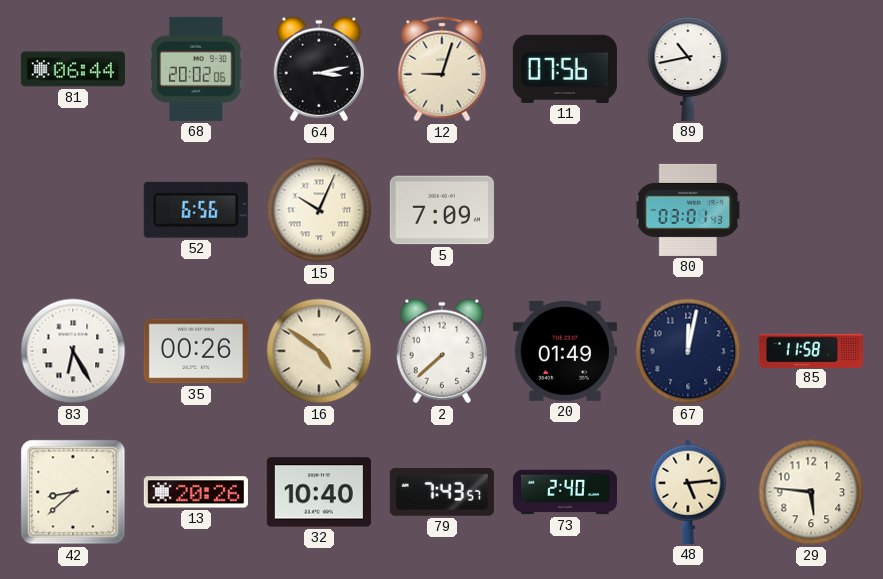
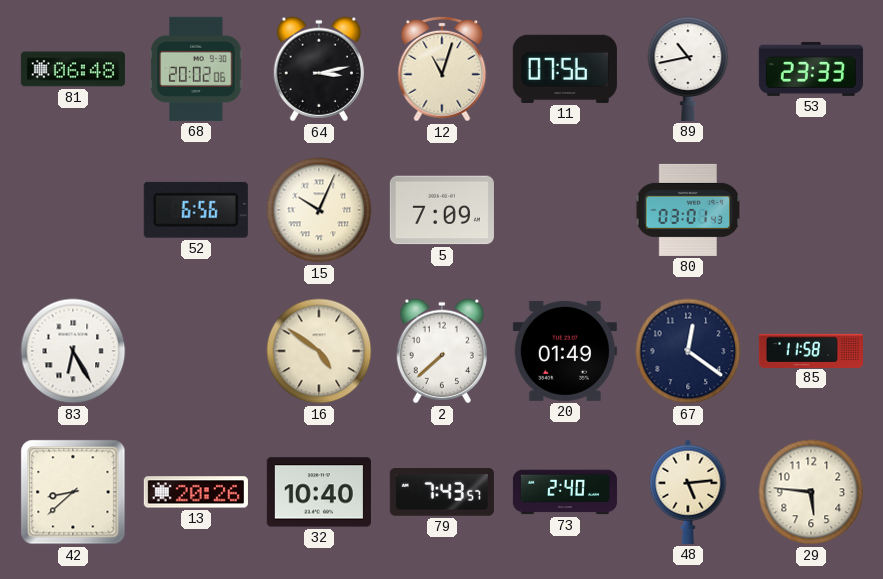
81: 06:44 -> 06:48 (73, 69)
12: 9:03 -> 11:03 (442, 69)
53: none -> 23:33 (811, 69)
35: 00:26 -> none (196, 351)
67: 12:02 -> 12:21 (688, 351)
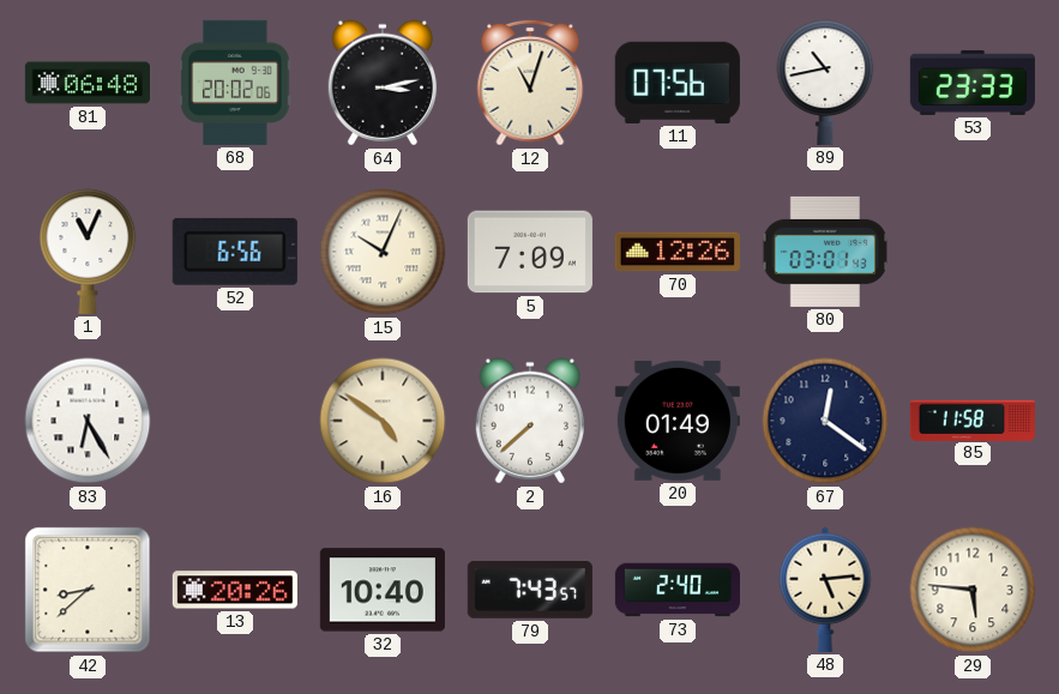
1: none -> 11:04 (88, 252)
70: none -> 12:26 (678, 252)
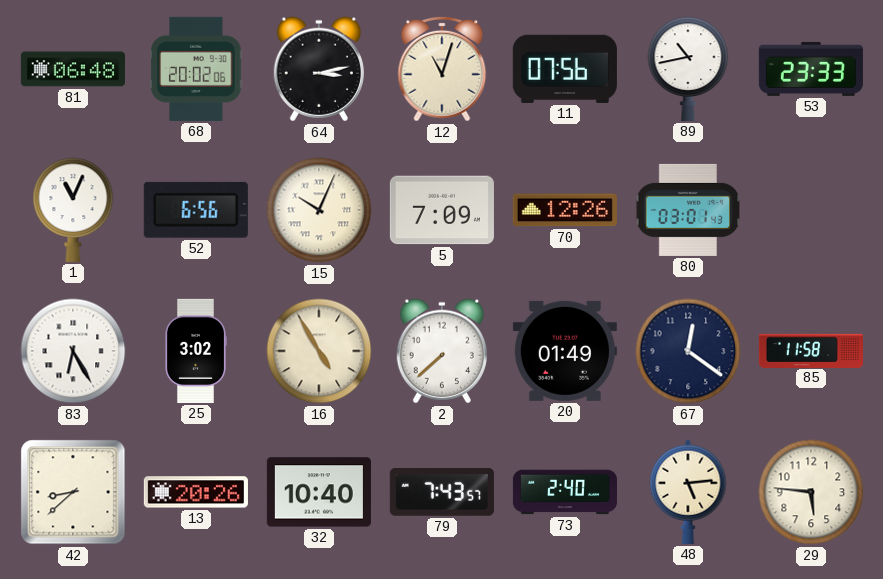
25: none -> 3:02 (196, 351)
16: 4:51 -> 4:55 (319, 351)
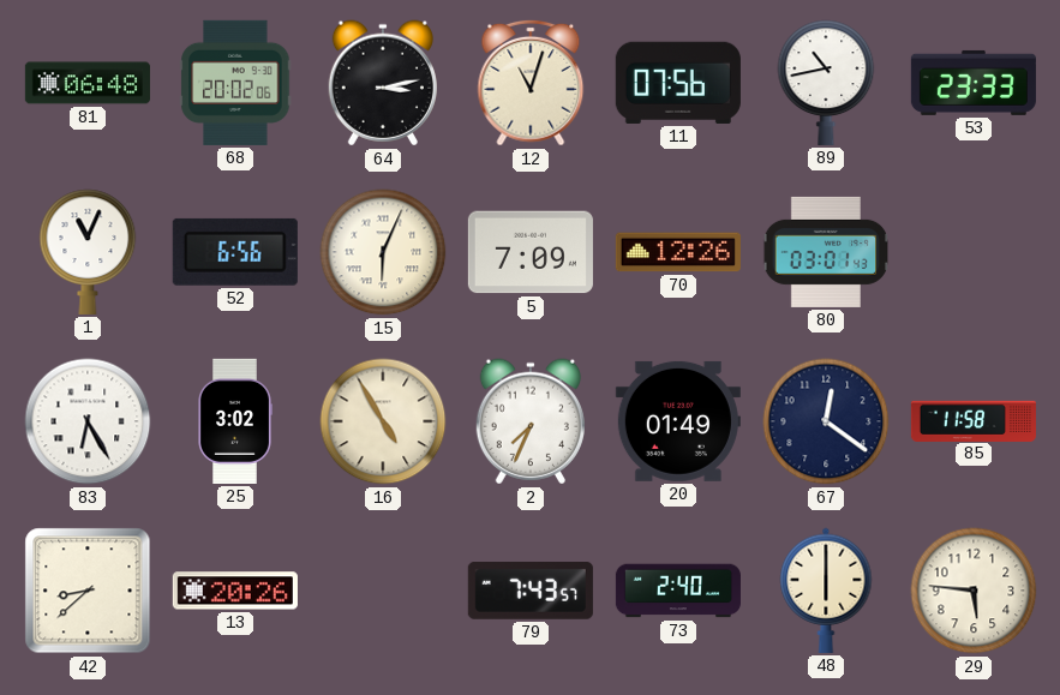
15: 10:04 -> 6:04 (383, 252)
2: 7:38 -> 7:34 (531, 421)
32: 10:40 -> none (319, 492)
48: 5:14 -> 6:00 (826, 591)
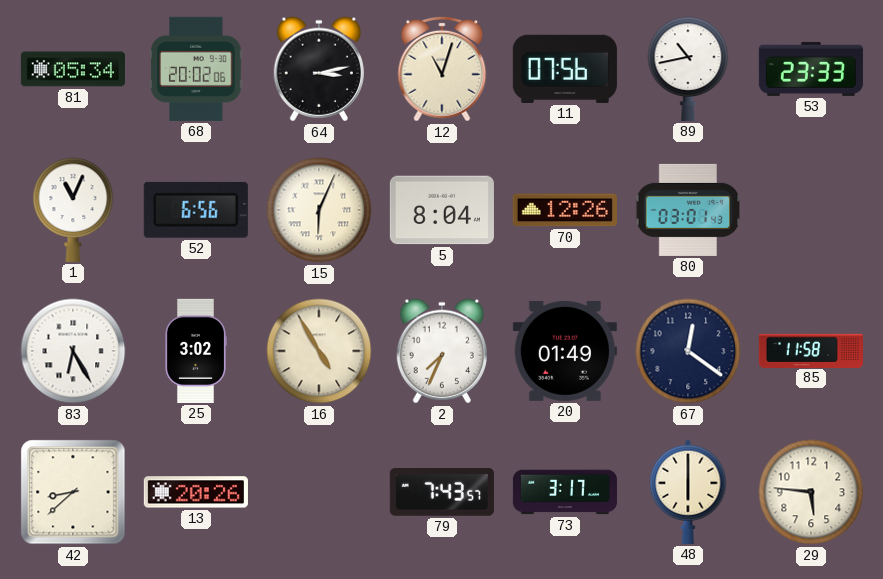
81: 06:48 -> 05:34 (73, 69)
5: 7:09 -> 8:04 (442, 210)
73: 2:40 -> 3:17 (565, 492)
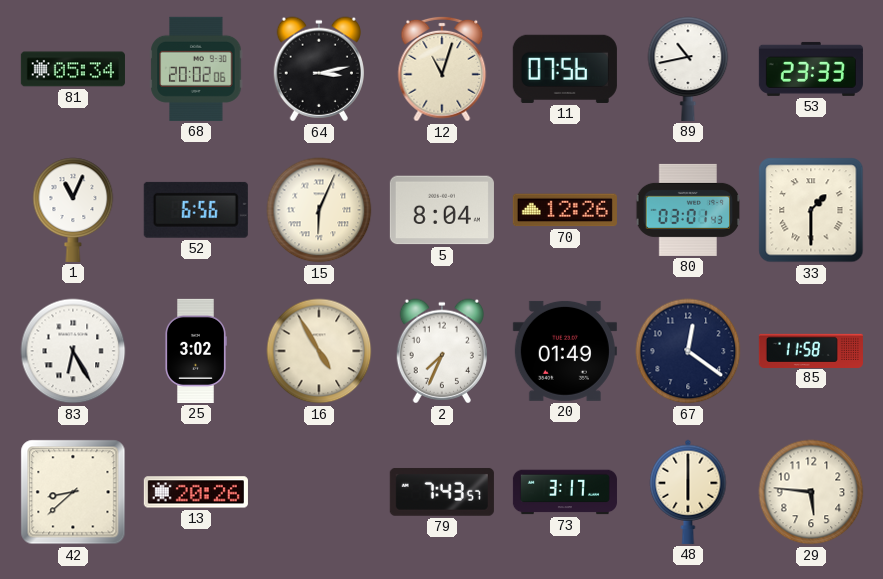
33: none -> 1:30 (811, 210)
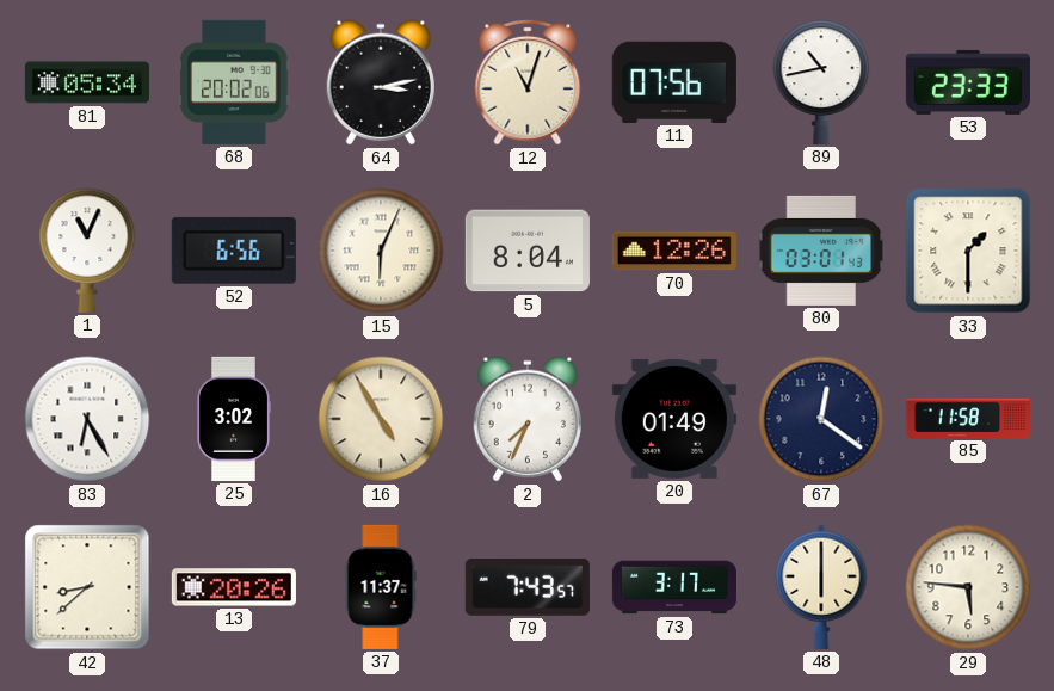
37: none -> 11:37 (381, 587)
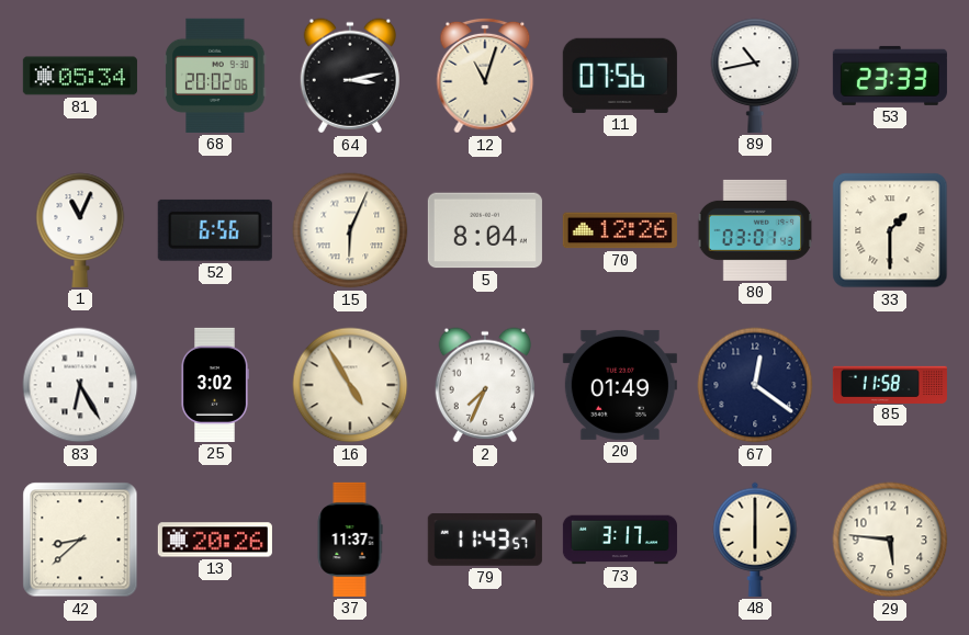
79: 7:43 -> 11:43 (485, 540)
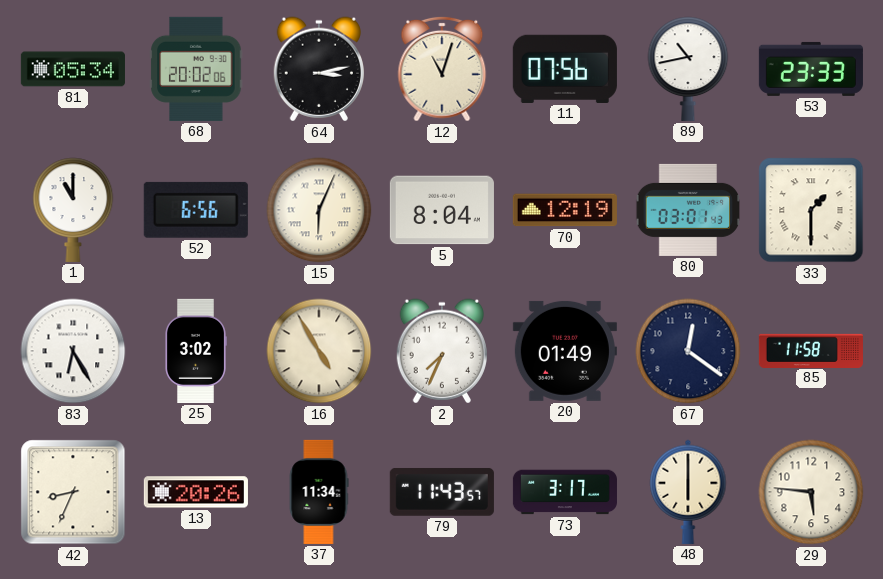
1: 11:04 -> 11:00 (73, 210)
70: 12:26 -> 12:19 (565, 210)
42: 8:38 -> 8:34 (73, 492)
37: 11:37 -> 11:34 (319, 492)
